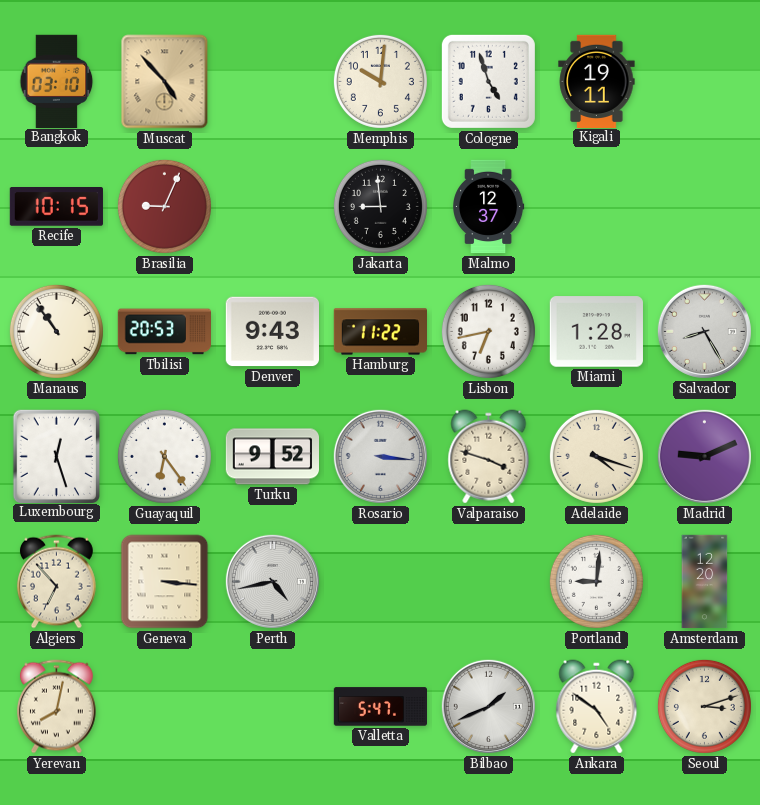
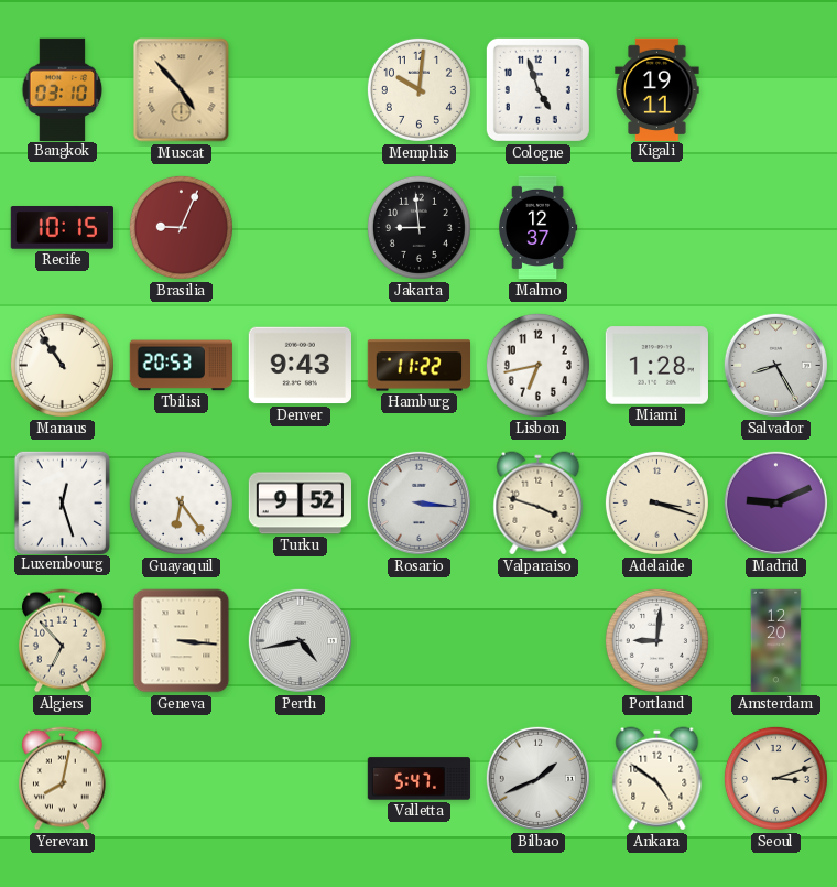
Adelaide: 4:18 -> 3:18 (656, 502)
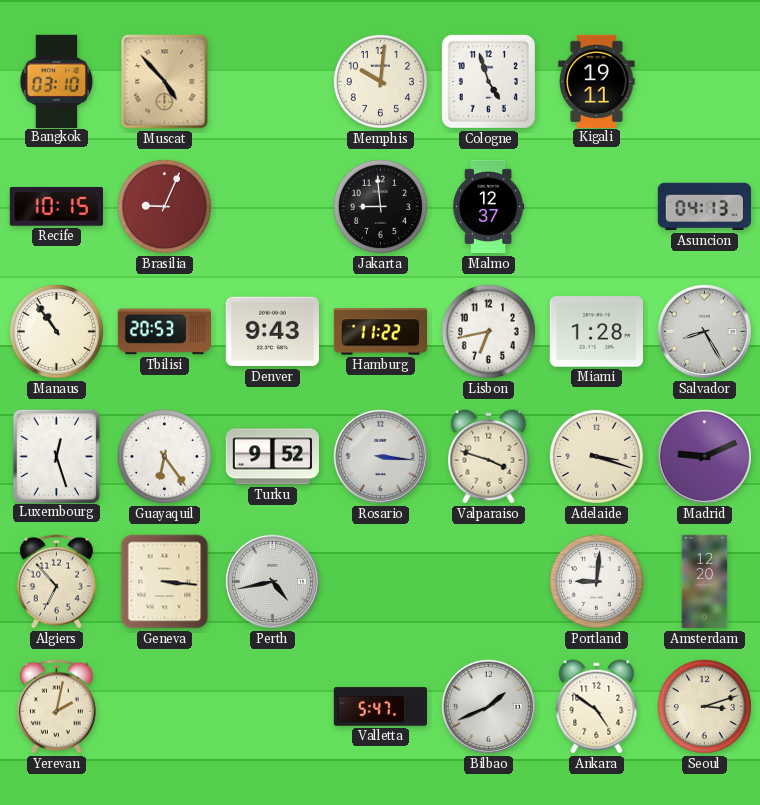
Asuncion: none -> 04:13 (704, 207)
Yerevan: 8:02 -> 2:02 (56, 707)
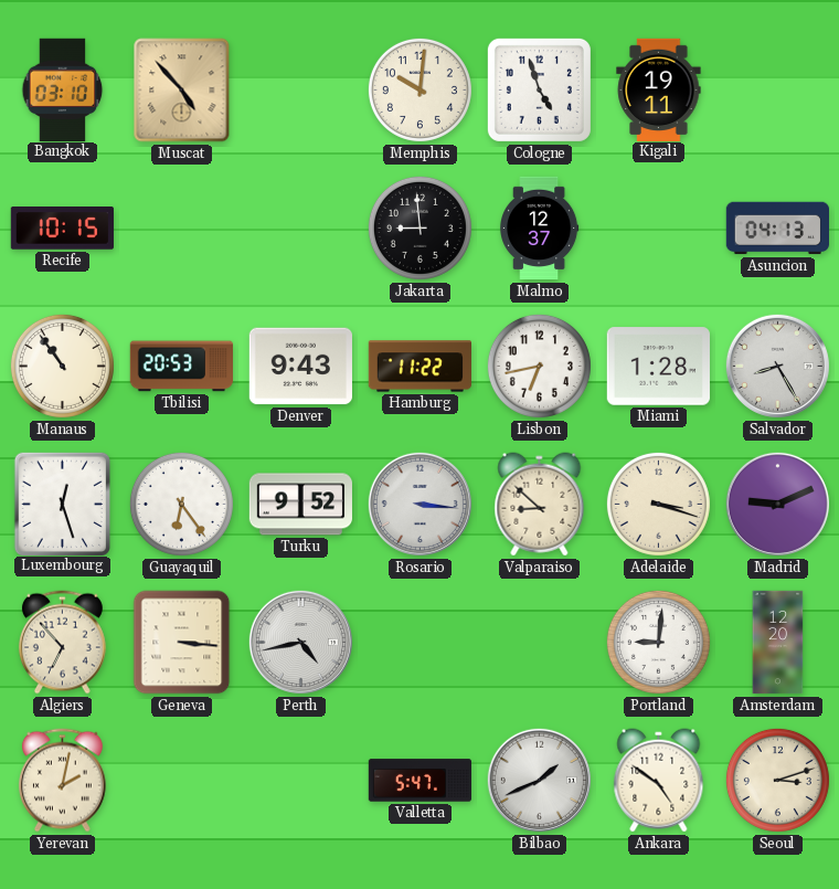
Brasilia: 9:04 -> none (164, 206)
Valparaiso: 3:48 -> 8:52 (540, 505)
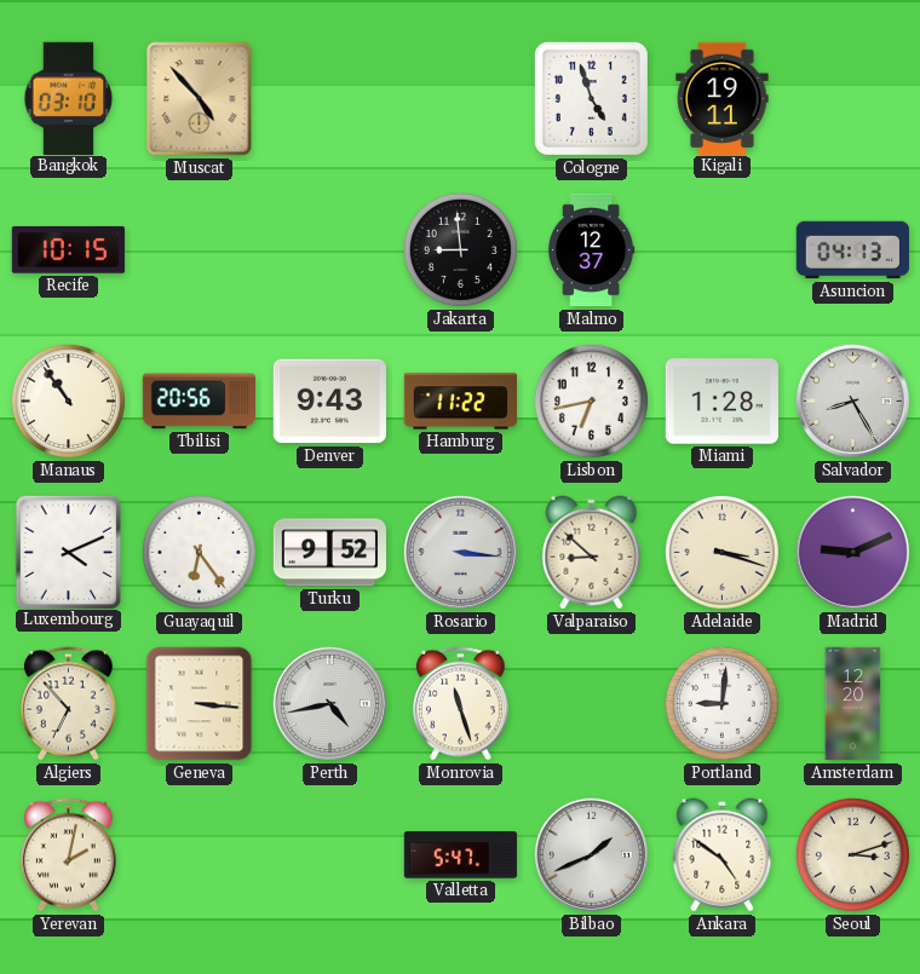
Memphis: 10:01 -> none (419, 89)
Tbilisi: 20:53 -> 20:56 (199, 402)
Luxembourg: 12:27 -> 4:11 (68, 552)
Monrovia: none -> 11:27 (460, 704)
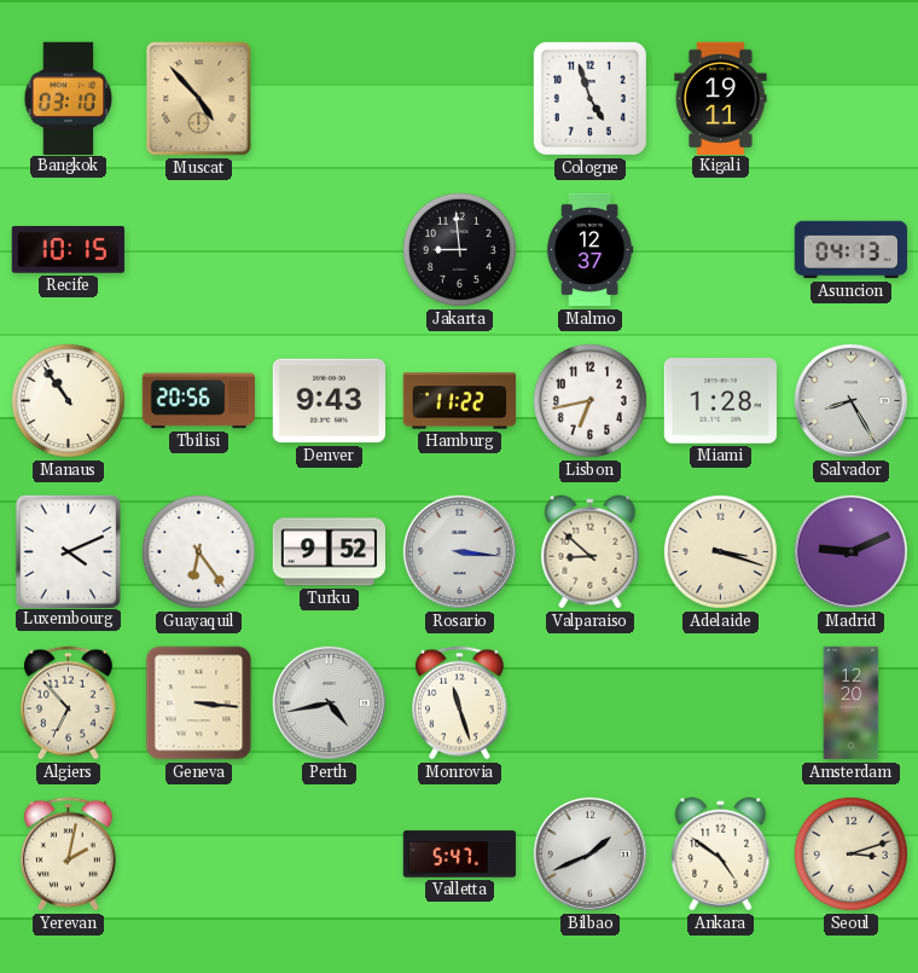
Portland: 9:01 -> none (721, 703)
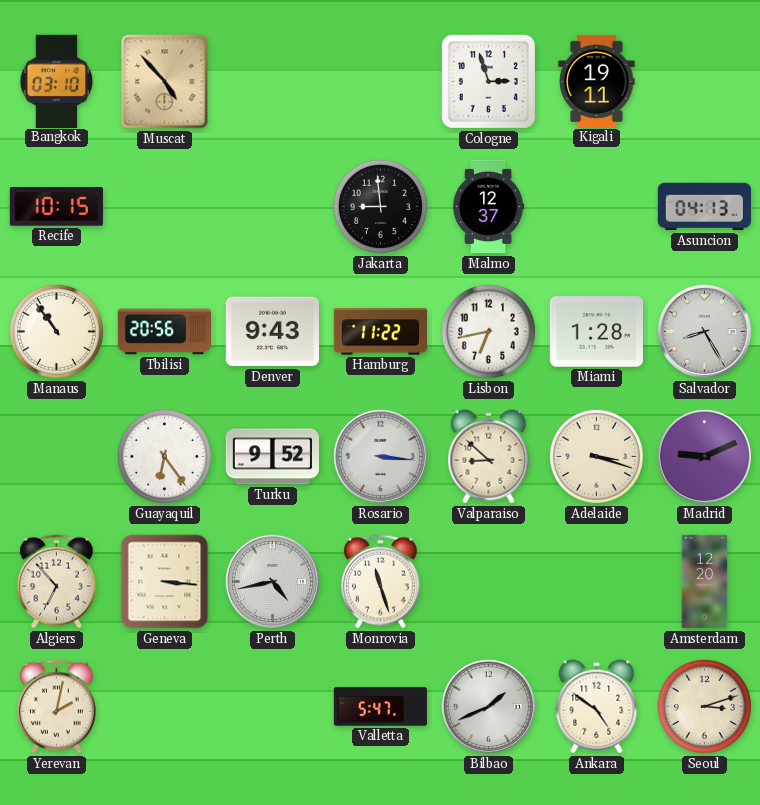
Cologne: 4:57 -> 2:57 (488, 81)
Luxembourg: 4:11 -> none (68, 551)
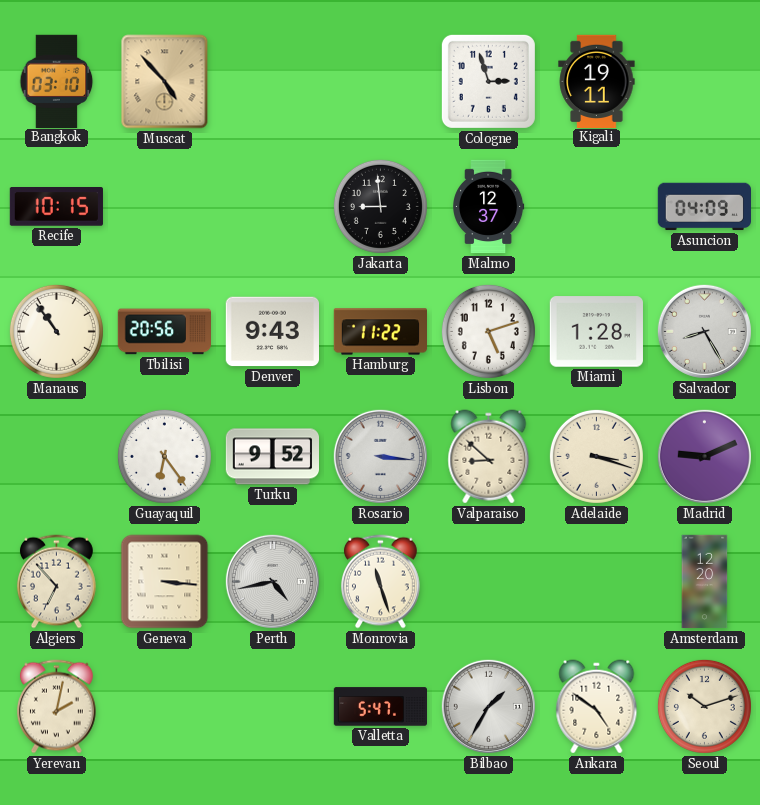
Asuncion: 04:13 -> 04:09 (704, 207)
Lisbon: 6:43 -> 5:12 (488, 331)
Bilbao: 1:41 -> 1:35 (488, 706)
Seoul: 3:12 -> 10:12 (704, 706)
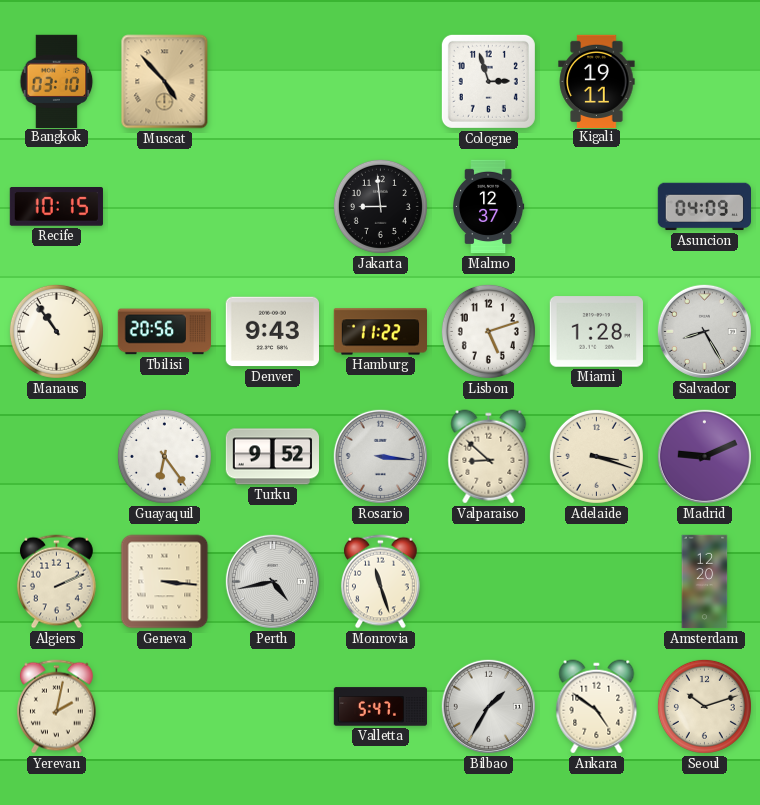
Algiers: 6:53 -> 2:11 (56, 582)
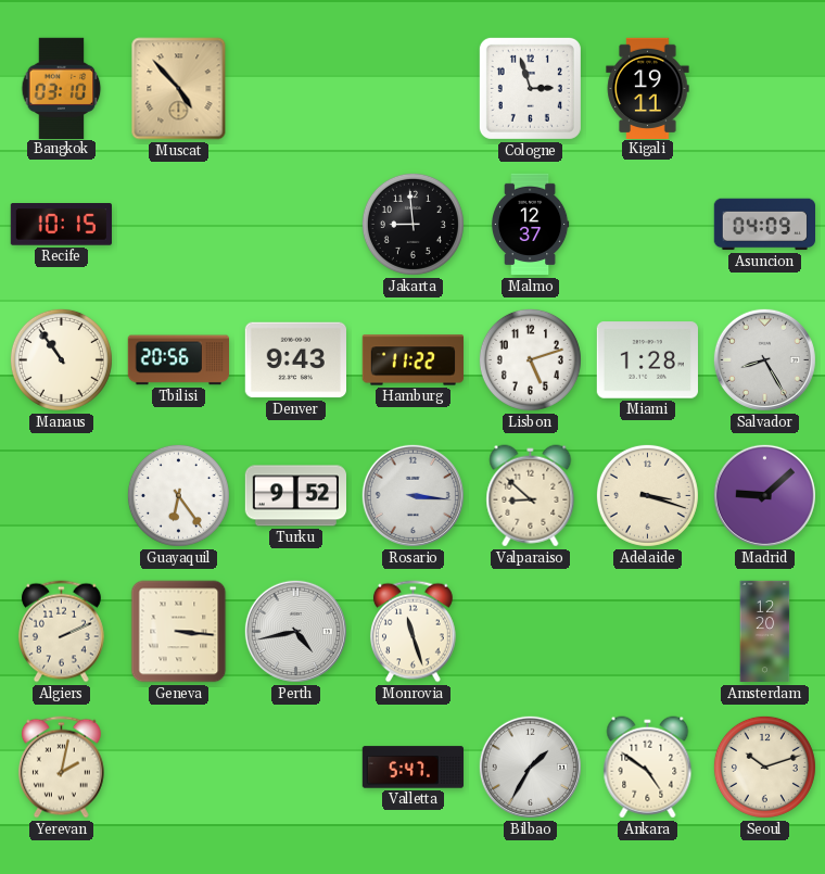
Madrid: 9:11 -> 9:08 (764, 495)
